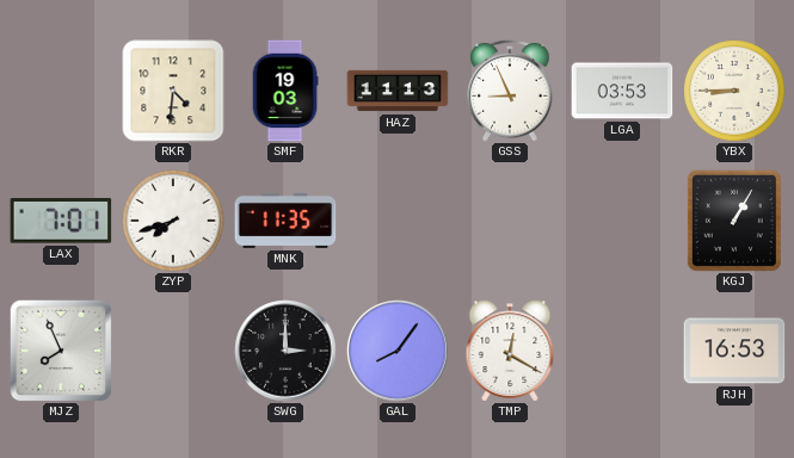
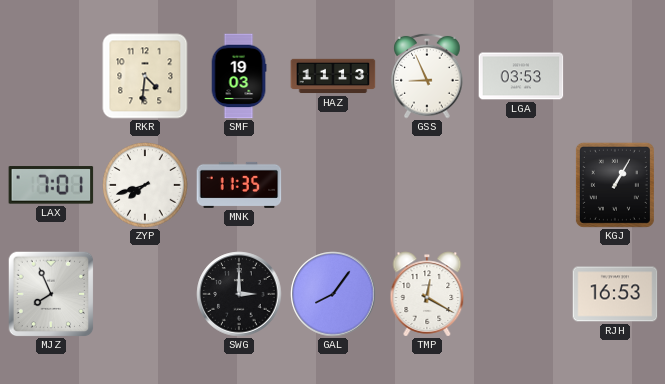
YBX: 8:45 -> none (734, 91)
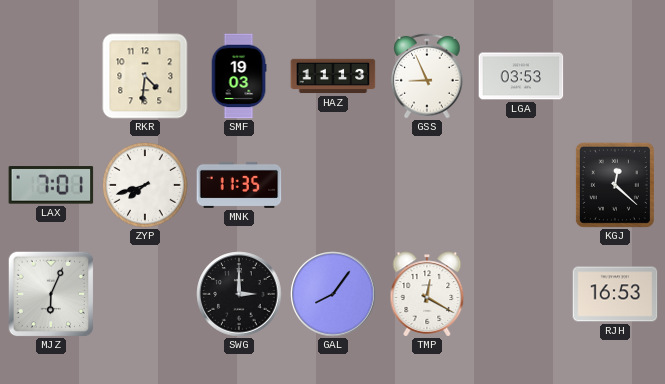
KGJ: 1:05 -> 12:22 (615, 185)
MJZ: 7:56 -> 6:04 (51, 294)
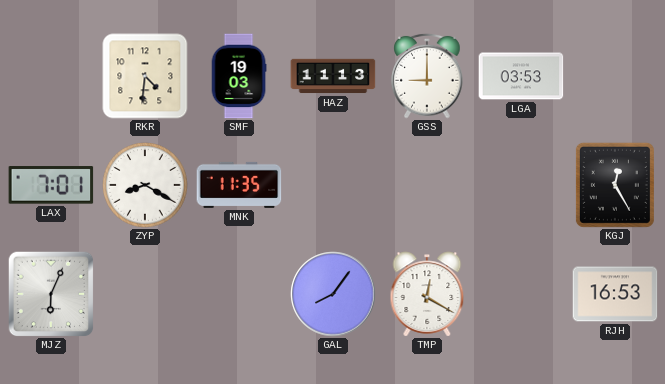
GSS: 8:56 -> 9:00 (427, 76)
ZYP: 7:42 -> 8:20 (145, 185)
KGJ: 12:22 -> 12:25 (615, 185)
SWG: 3:00 -> none (239, 294)
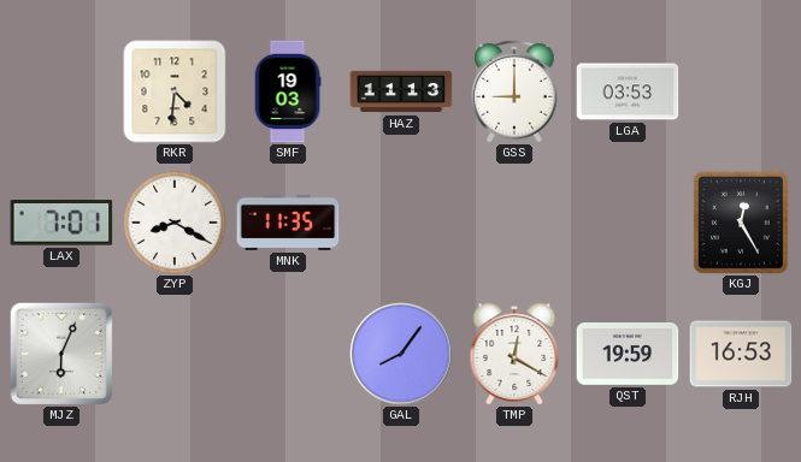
QST: none -> 19:59 (628, 355)
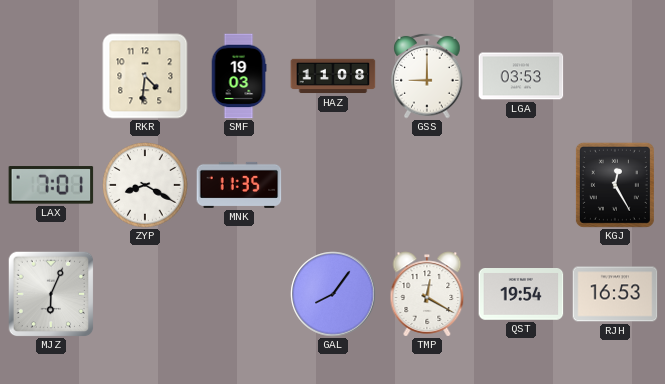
HAZ: 11:13 -> 11:08 (333, 76)
QST: 19:59 -> 19:54 (521, 295)
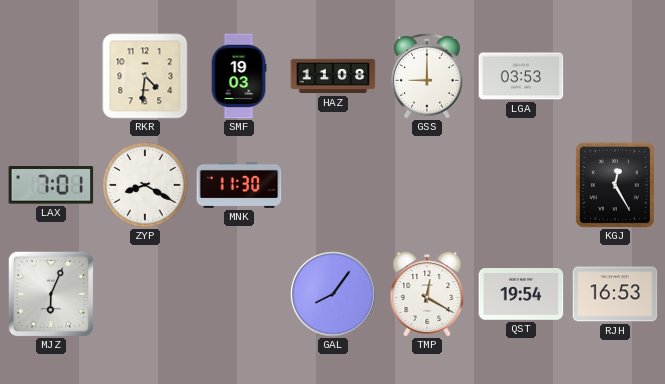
MNK: 11:35 -> 11:30 (239, 185)
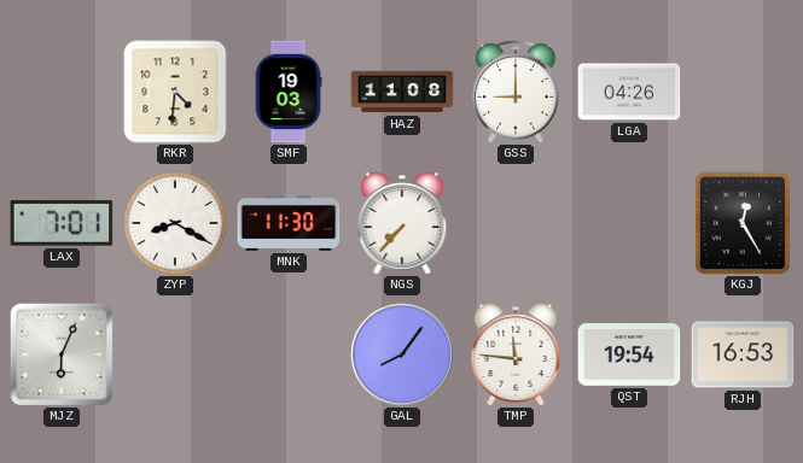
LGA: 03:53 -> 04:26 (629, 92)
NGS: none -> 7:37 (402, 223)
TMP: 12:20 -> 11:46 (516, 354)
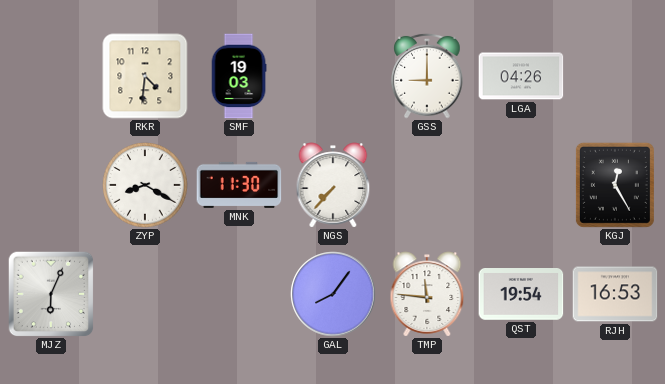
HAZ: 11:08 -> none (402, 92)
LAX: 7:01 -> none (62, 223)
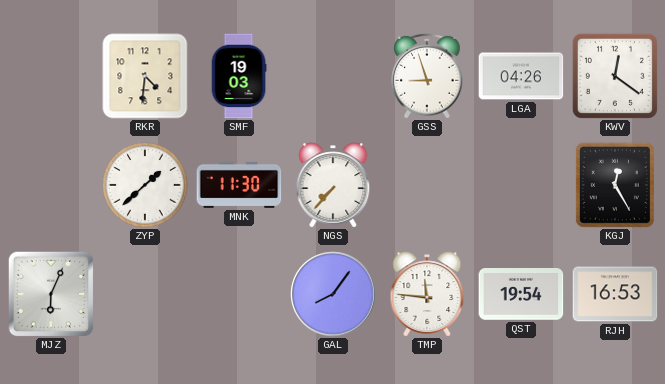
GSS: 9:00 -> 8:57 (427, 76)
KWV: none -> 12:21 (615, 76)
ZYP: 8:20 -> 1:38 (145, 185)
